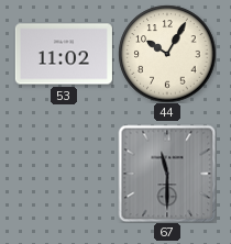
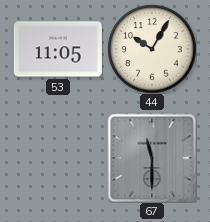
53: 11:02 -> 11:05 (58, 49)
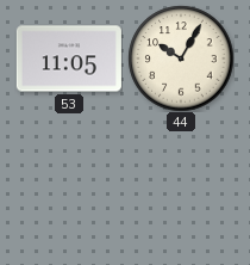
67: 11:30 -> none (152, 158)
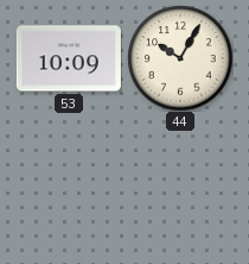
53: 11:05 -> 10:09 (69, 58)
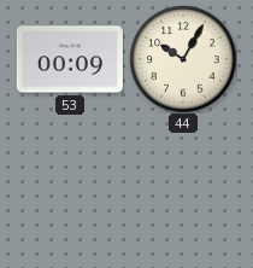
53: 10:09 -> 00:09 (70, 59)
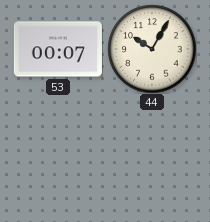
53: 00:09 -> 00:07 (58, 49)
